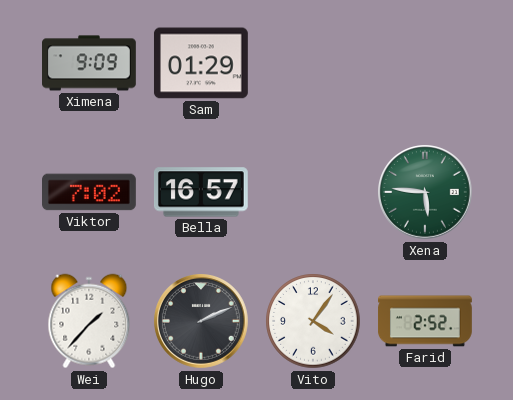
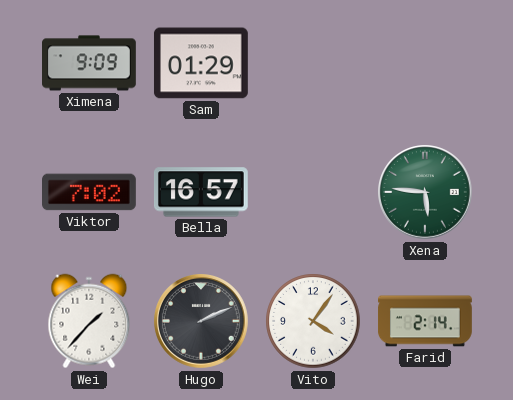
Farid: 2:52 -> 2:14 (426, 321)
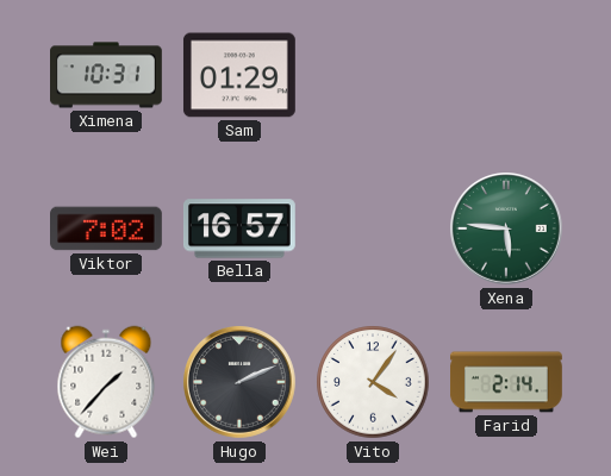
Ximena: 9:09 -> 10:31 (107, 75)
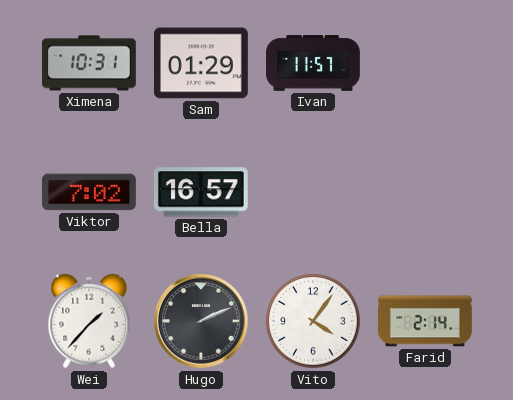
Ivan: none -> 11:57 (313, 63)
Xena: 5:46 -> none (507, 230)
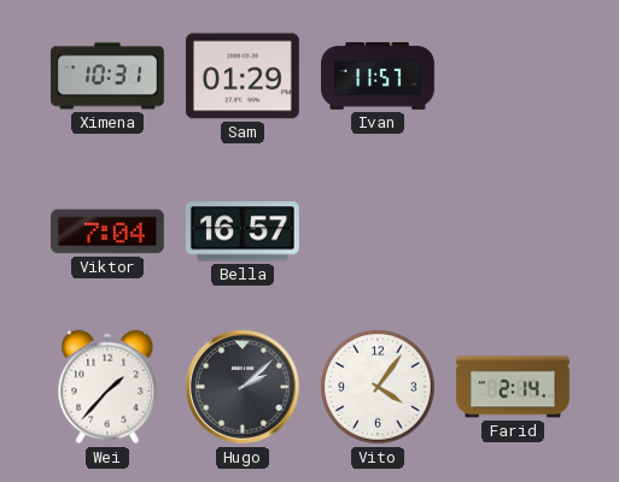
Viktor: 7:02 -> 7:04 (109, 231)
Hugo: 2:11 -> 2:08 (244, 388)
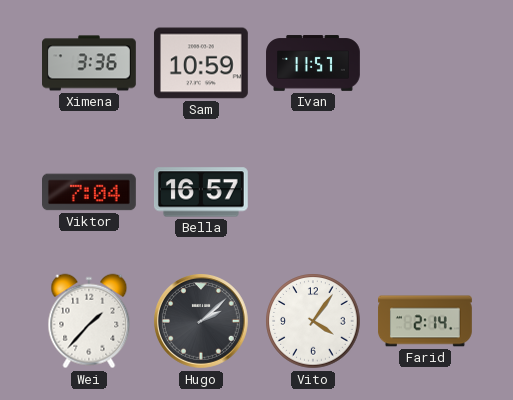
Ximena: 10:31 -> 3:36 (90, 63)
Sam: 01:29 -> 10:59 (201, 63)
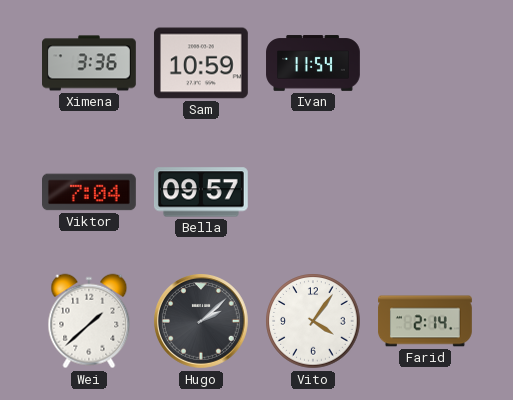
Ivan: 11:57 -> 11:54 (313, 63)
Bella: 16:57 -> 09:57 (201, 192)
Wei: 1:37 -> 1:38 (89, 321)
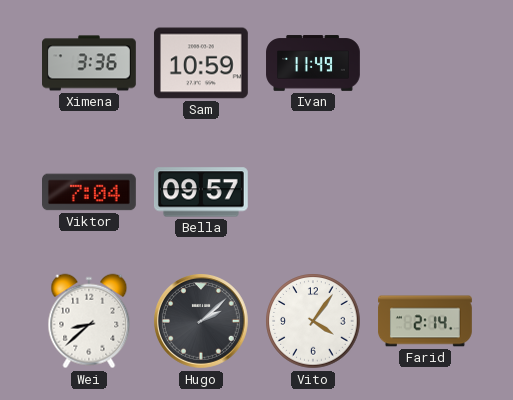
Ivan: 11:54 -> 11:49 (313, 63)
Wei: 1:38 -> 8:38 (89, 321)
